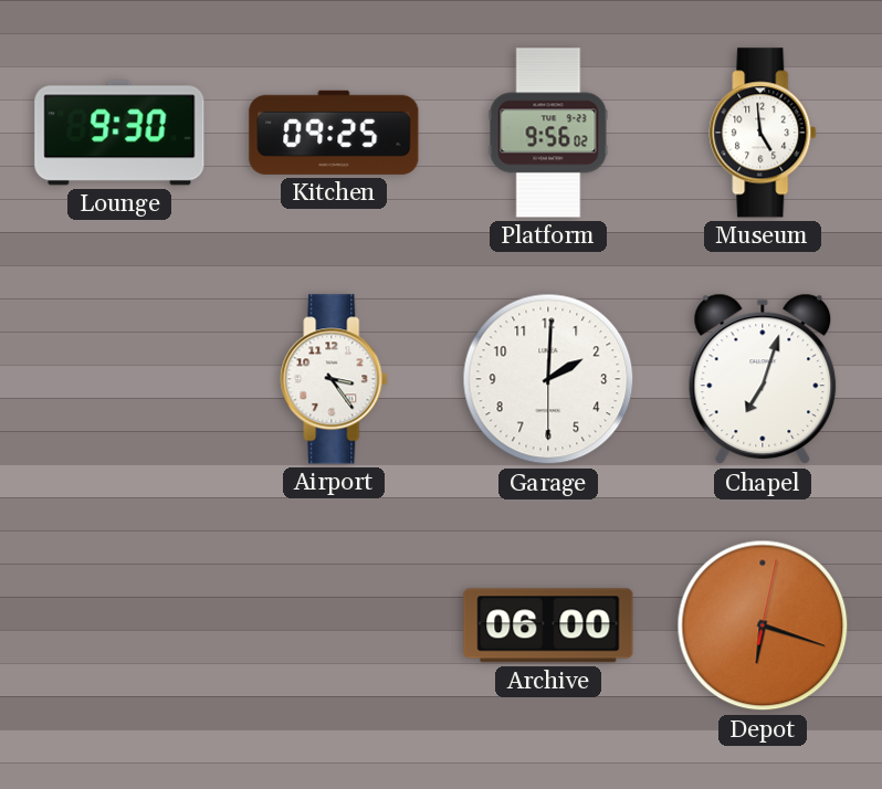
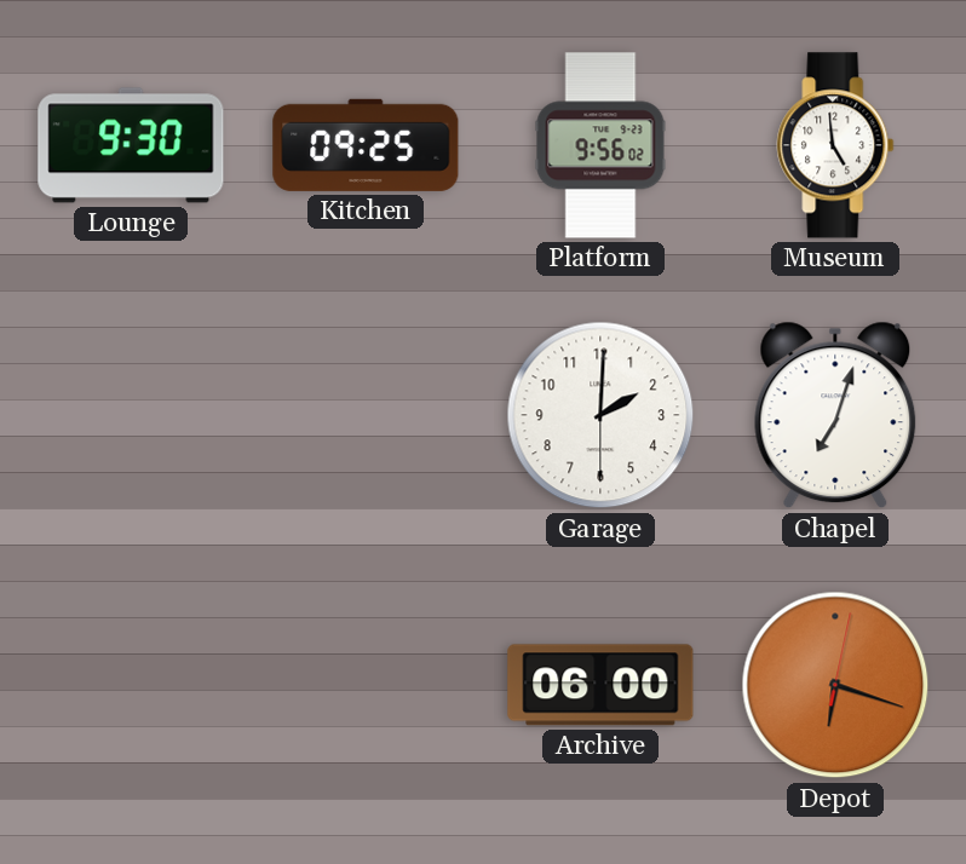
Airport: 3:24 -> none (334, 379)
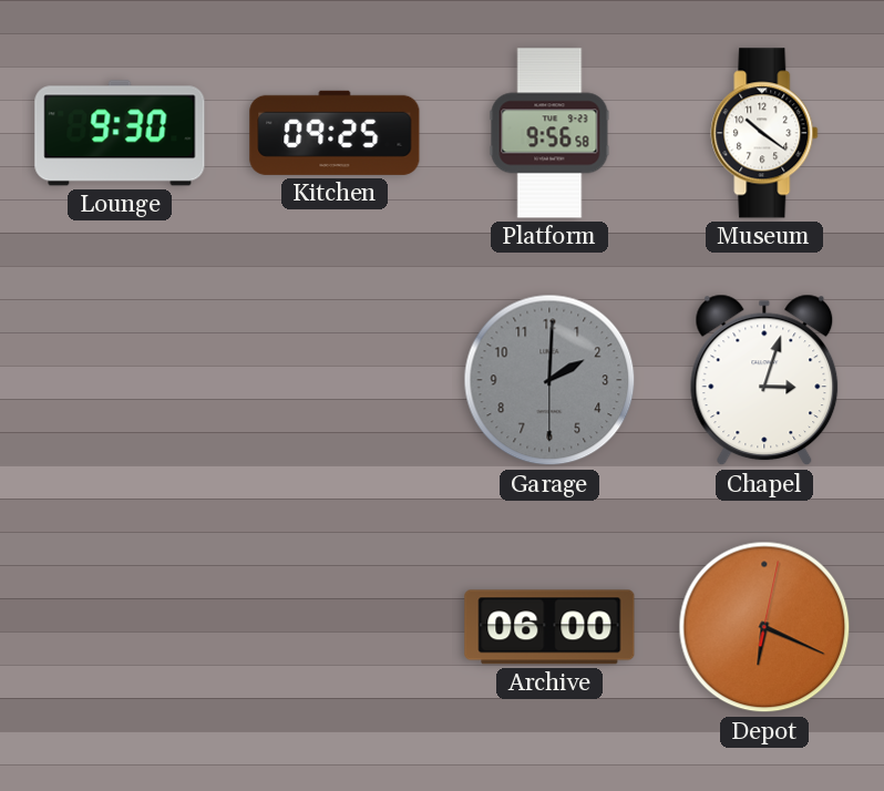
Platform: 9:56:02 -> 9:56:58 (549, 133)
Museum: 4:59 -> 10:21 (764, 133)
Garage dial: white -> grey (549, 380)
Chapel: 7:03 -> 3:03 (764, 380)
Depot: 6:18 -> 6:19 (764, 627)
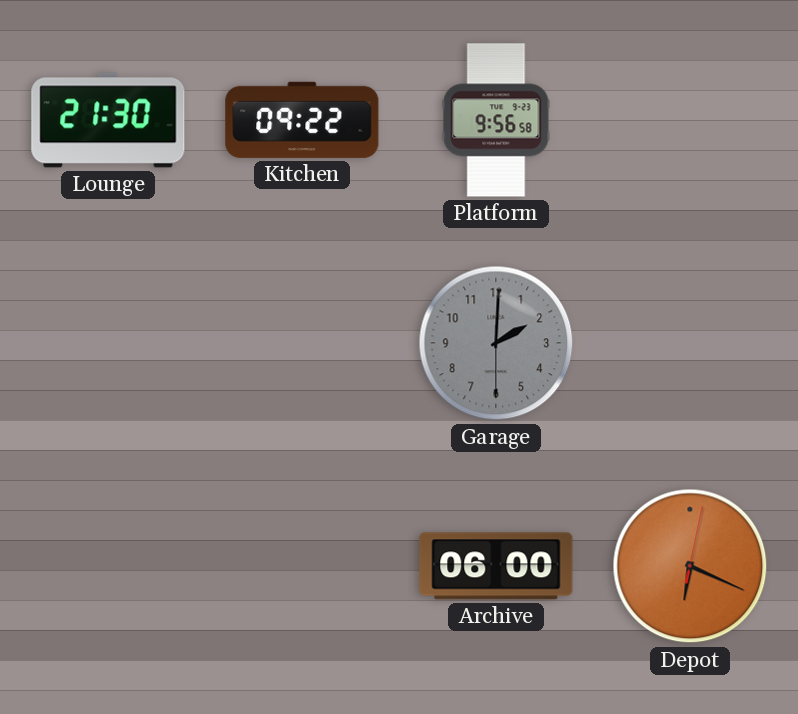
Lounge: 9:30 -> 21:30 (108, 120)
Kitchen: 09:25 -> 09:22 (302, 120)
Museum: 10:21 -> none (764, 133)
Chapel: 3:03 -> none (764, 380)
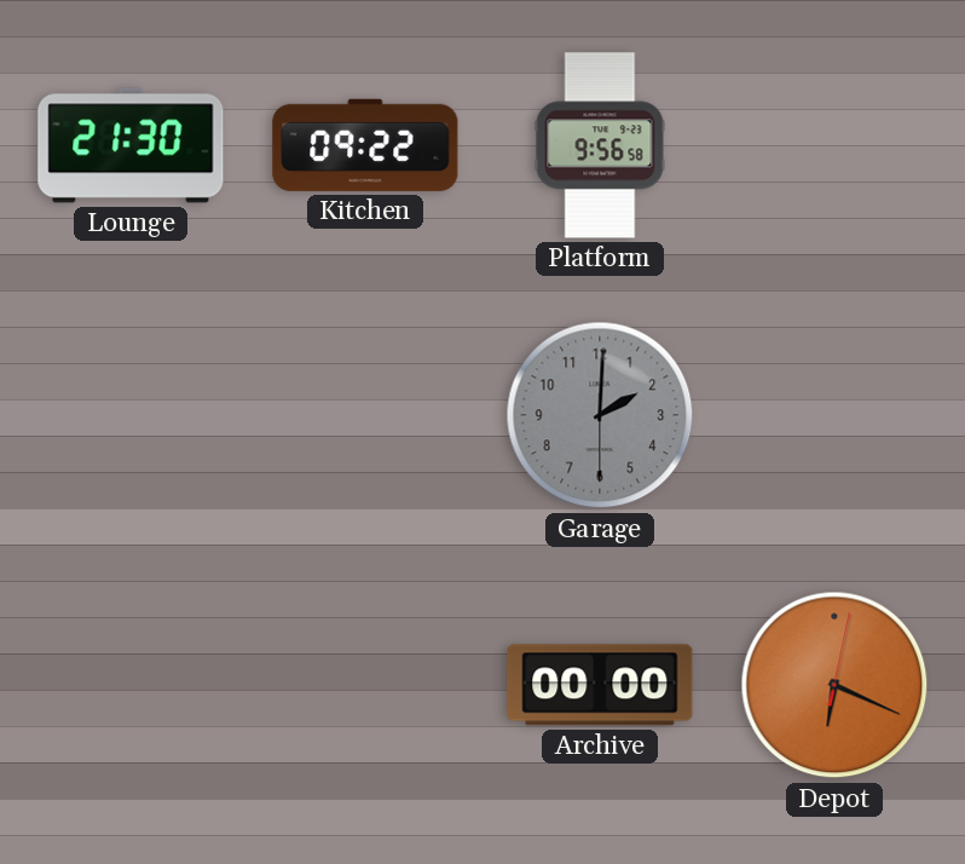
Archive: 06:00 -> 00:00 (600, 685)
